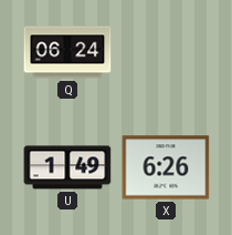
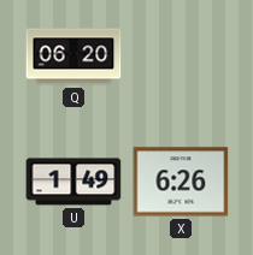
Q: 06:24 -> 06:20 (73, 57)
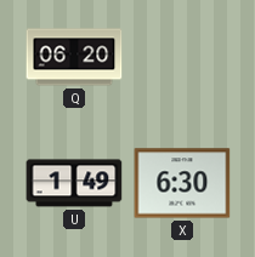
X: 6:26 -> 6:30 (182, 183)
